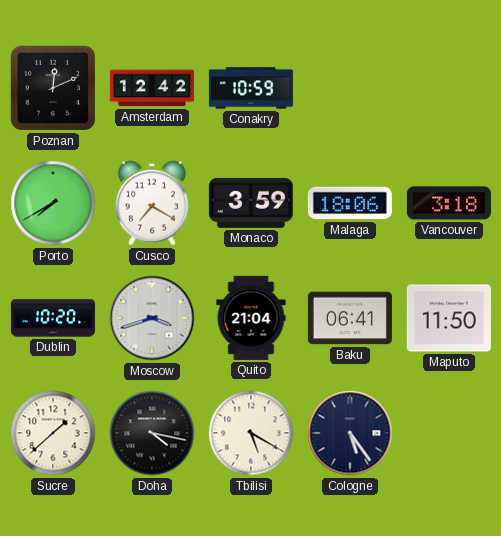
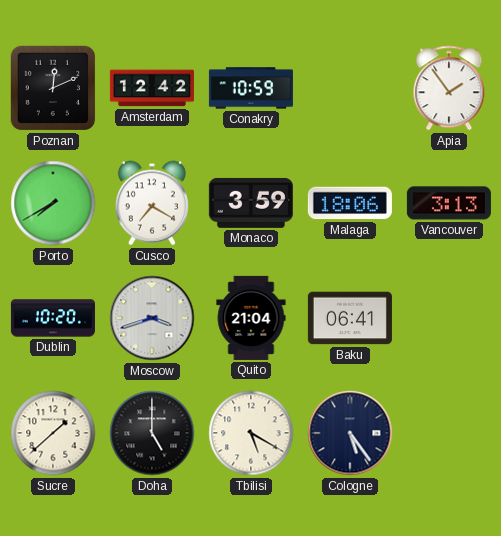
Apia: none -> 1:54 (449, 88)
Vancouver: 3:18 -> 3:13 (449, 203)
Maputo: 11:50 -> none (449, 318)
Doha: 4:17 -> 5:00 (152, 433)
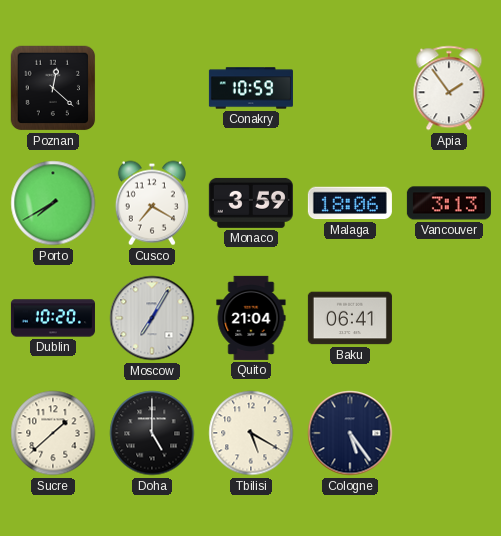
Poznan: 12:11 -> 12:22 (53, 88)
Amsterdam: 12:42 -> none (152, 88)
Moscow: 3:42 -> 7:05 (152, 318)
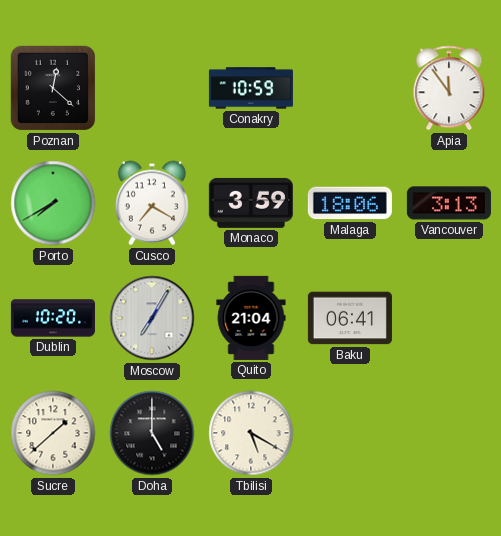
Apia: 1:54 -> 11:54 (449, 88)
Cologne: 5:24 -> none (350, 433)
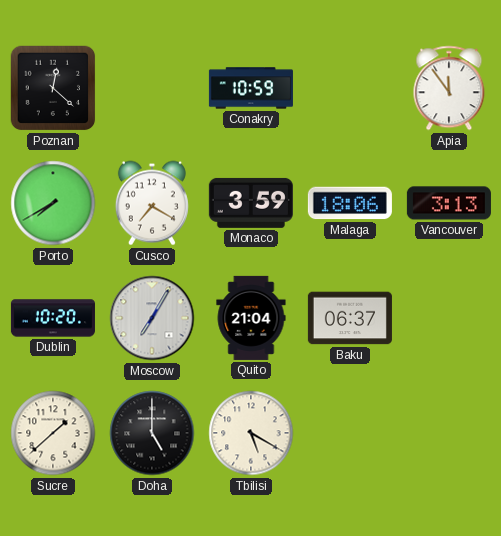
Baku: 06:41 -> 06:37 (350, 318)
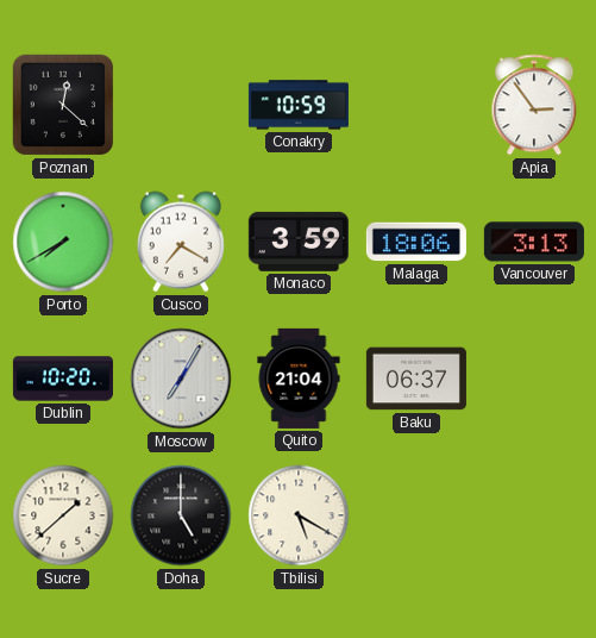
Apia: 11:54 -> 2:54 (534, 105)
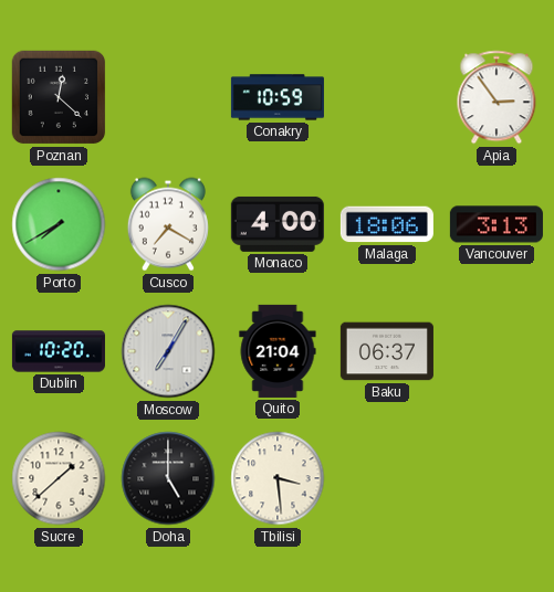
Monaco: 3:59 -> 4:00 (278, 224)
Tbilisi: 5:20 -> 3:29 (278, 478)
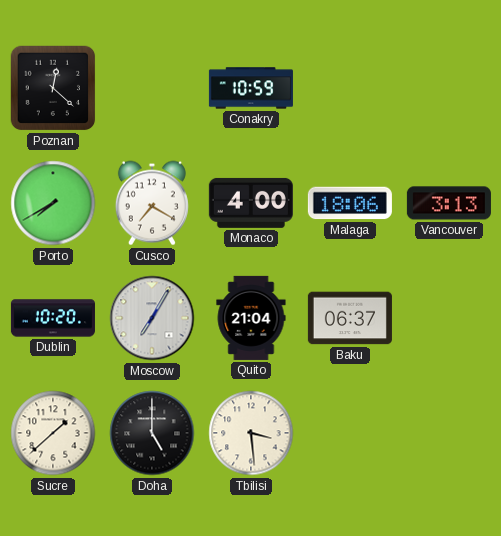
Apia: 2:54 -> none (496, 97)
